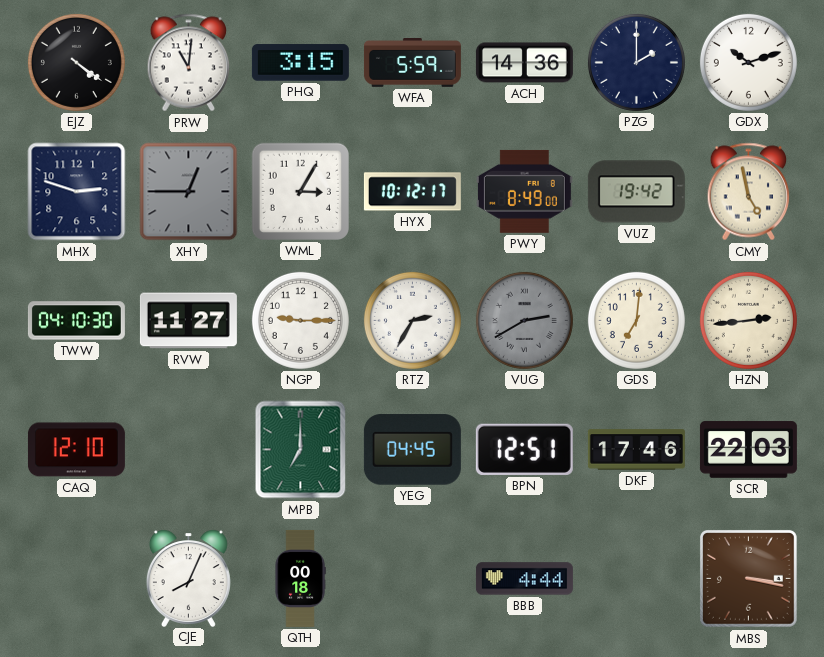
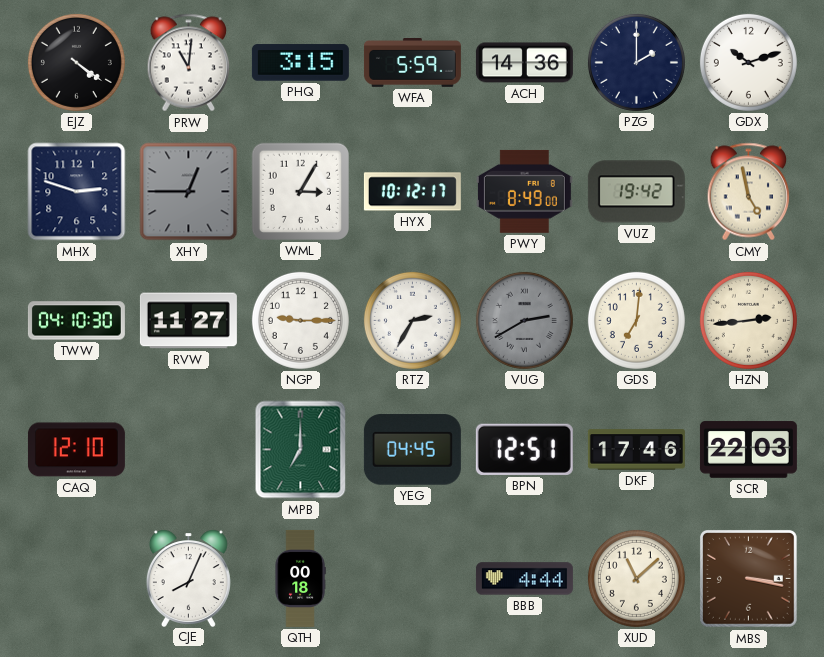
XUD: none -> 11:08 (636, 578)
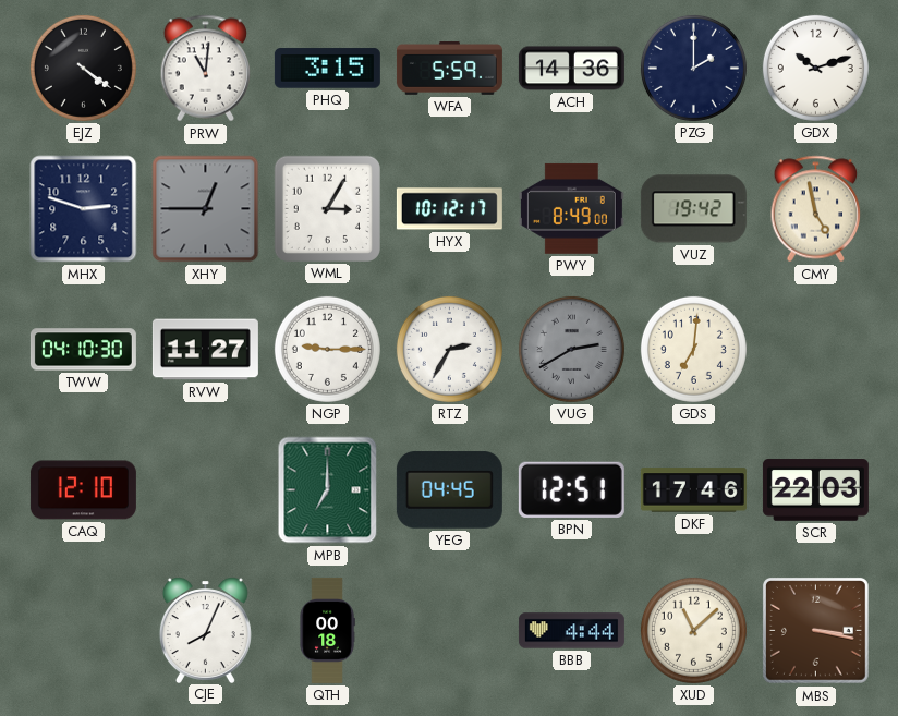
HZN: 2:44 -> none (748, 320)
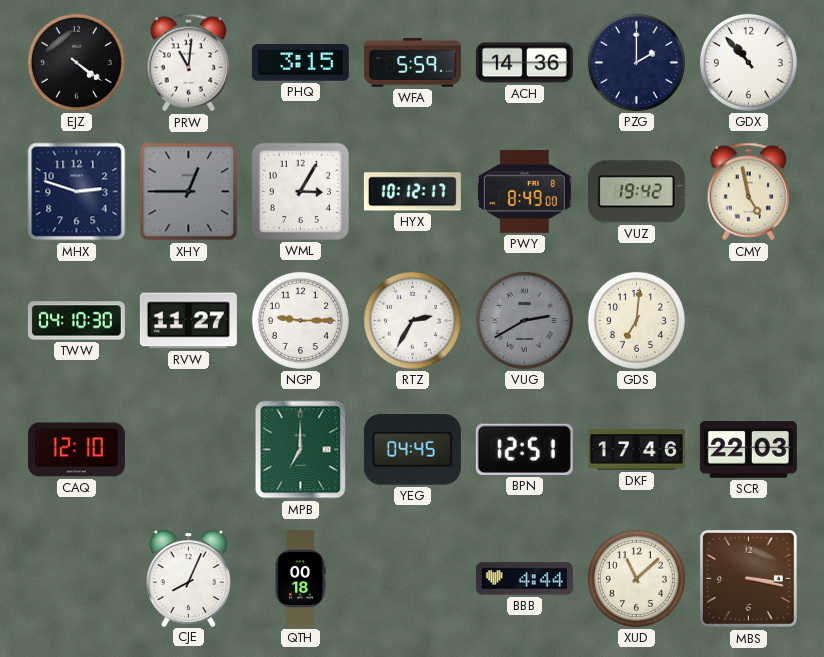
GDX: 10:12 -> 10:53 (748, 62)
